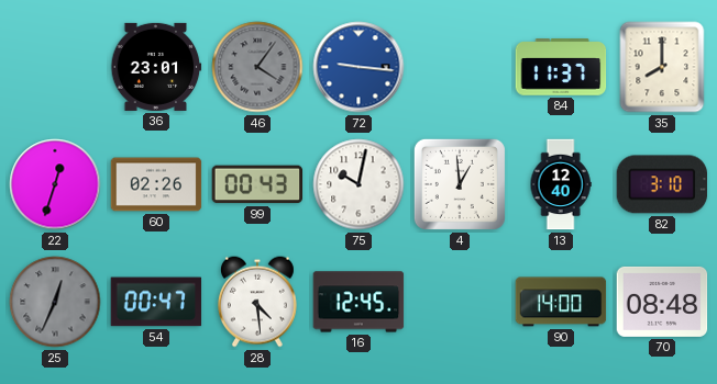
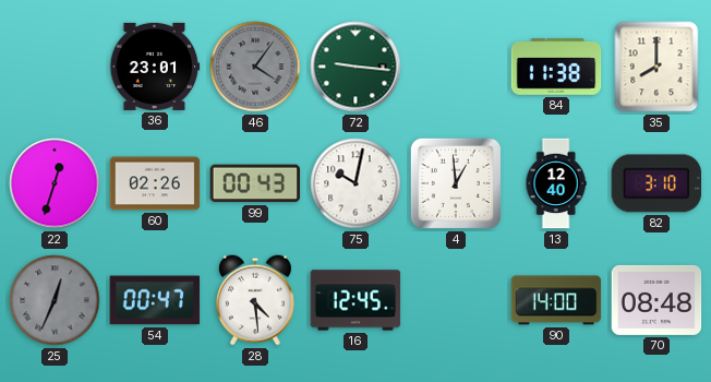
72 dial: blue -> green (355, 67)
84: 11:37 -> 11:38 (556, 67)
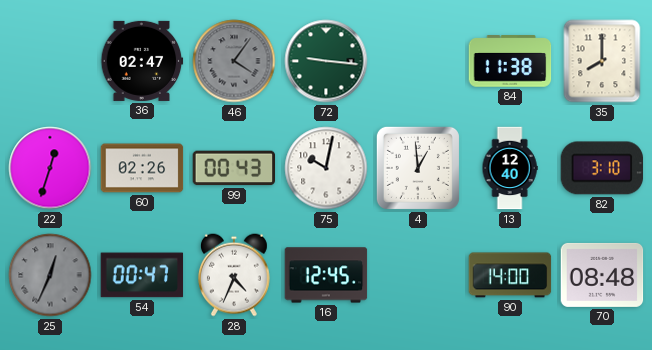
36: 23:01 -> 02:47 (142, 61)
28: 4:29 -> 4:34 (234, 275)
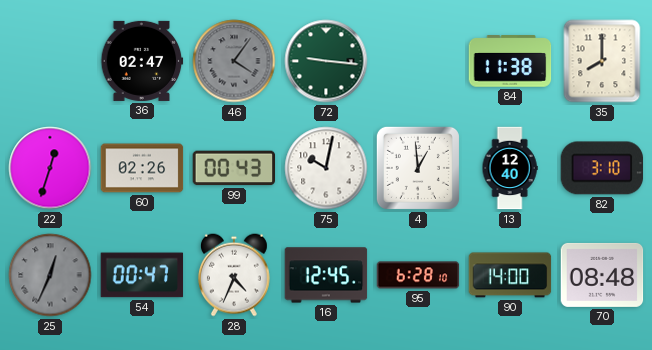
95: none -> 6:28 (418, 275)
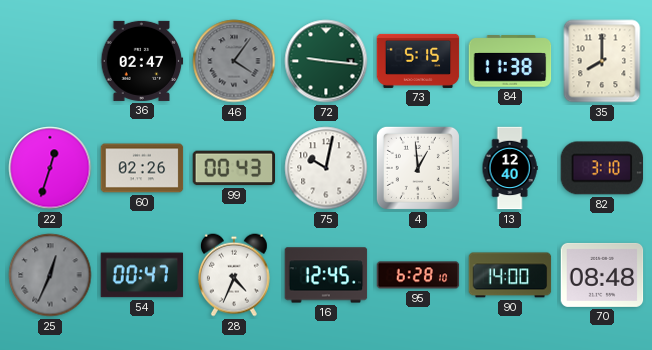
73: none -> 5:15 (418, 61)
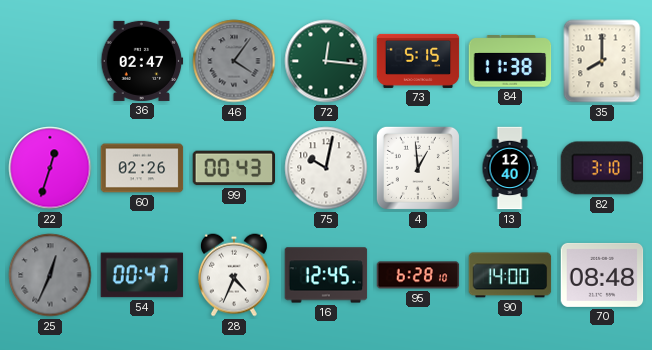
72: 9:16 -> 12:16 (326, 61)
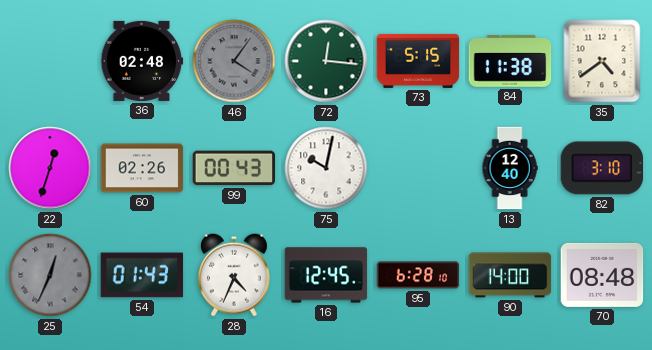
36: 02:47 -> 02:48 (142, 61)
35: 8:00 -> 4:39 (602, 61)
4: 12:59 -> none (418, 168)
54: 00:47 -> 01:43 (142, 275)
